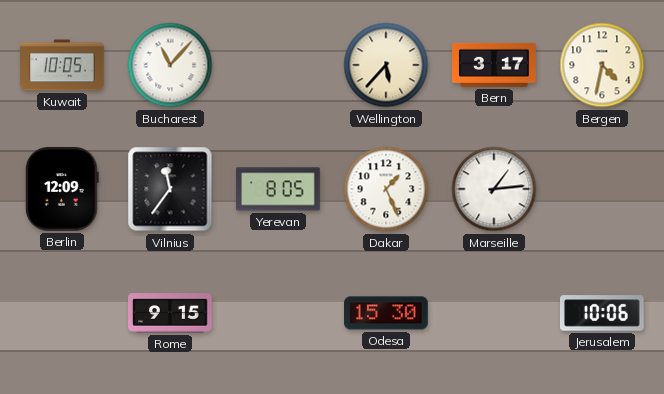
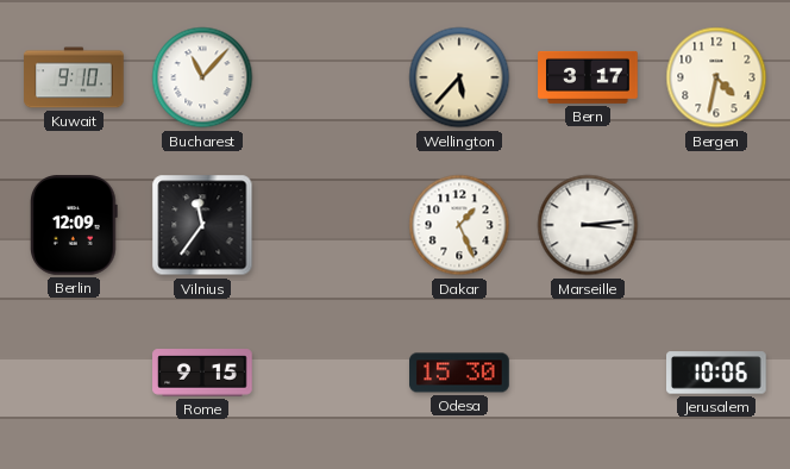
Kuwait: 10:05 -> 9:10 (74, 77)
Yerevan: 8:05 -> none (278, 189)
Marseille: 1:14 -> 3:14 (588, 225)
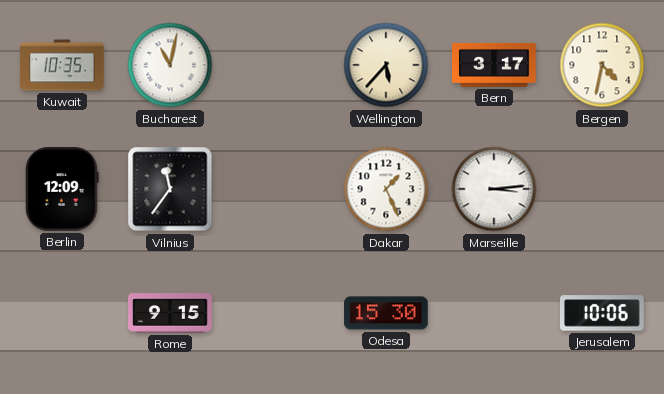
Kuwait: 9:10 -> 10:35 (62, 65)
Bucharest: 11:07 -> 11:02 (170, 65)
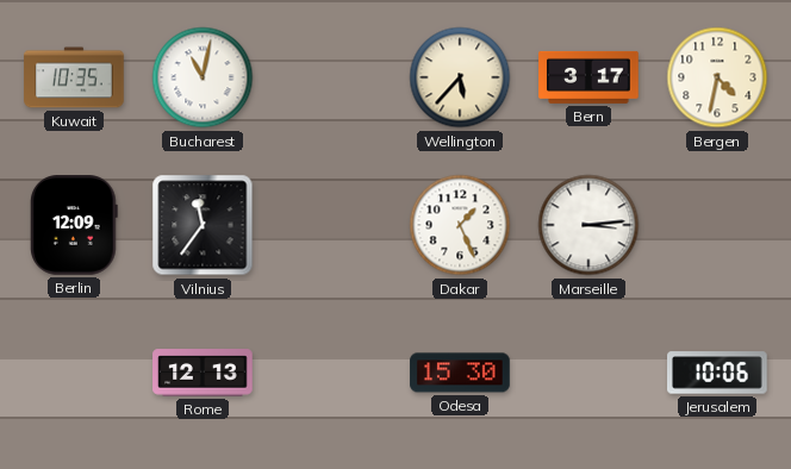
Rome: 9:15 -> 12:13 (203, 373)
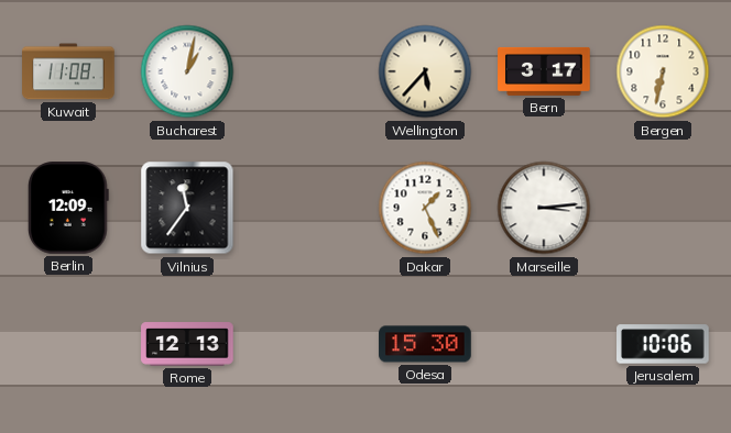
Kuwait: 10:35 -> 11:08 (68, 71)
Bucharest: 11:02 -> 1:02 (187, 71)
Bergen: 4:32 -> 6:32 (663, 71)
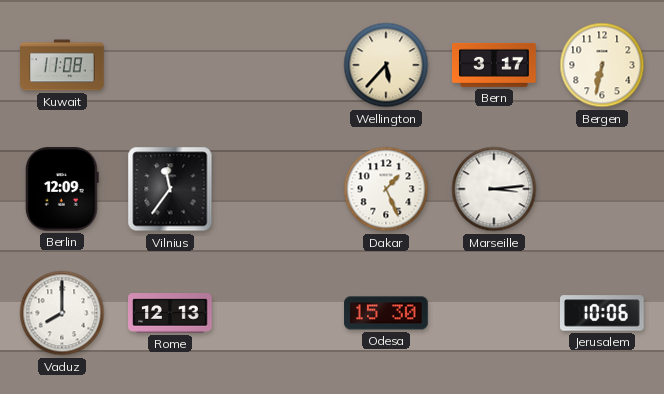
Bucharest: 1:02 -> none (187, 71)
Vaduz: none -> 8:00 (62, 313)
